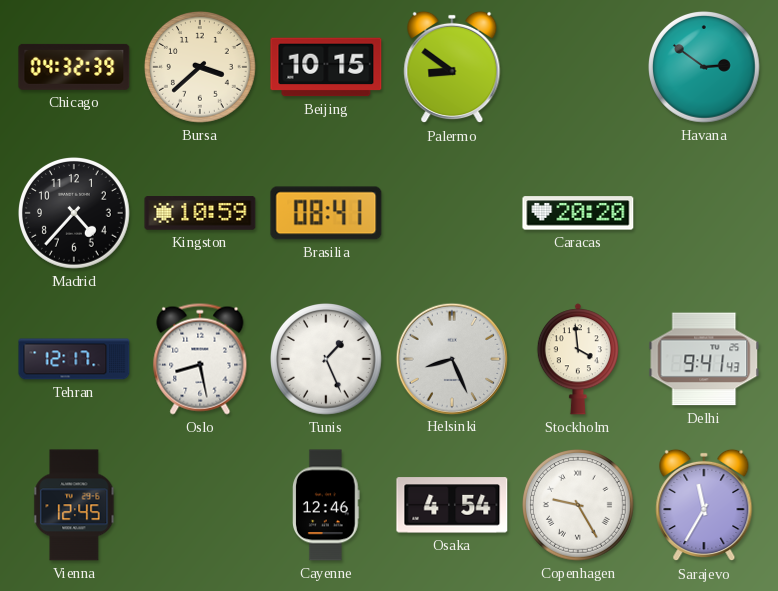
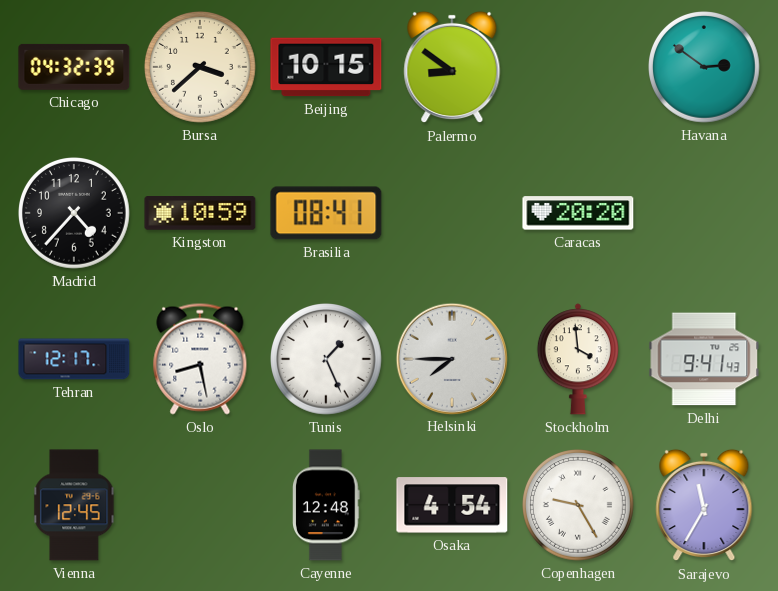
Helsinki: 8:26 -> 7:45 (451, 358)
Cayenne: 12:46 -> 12:48 (327, 505)
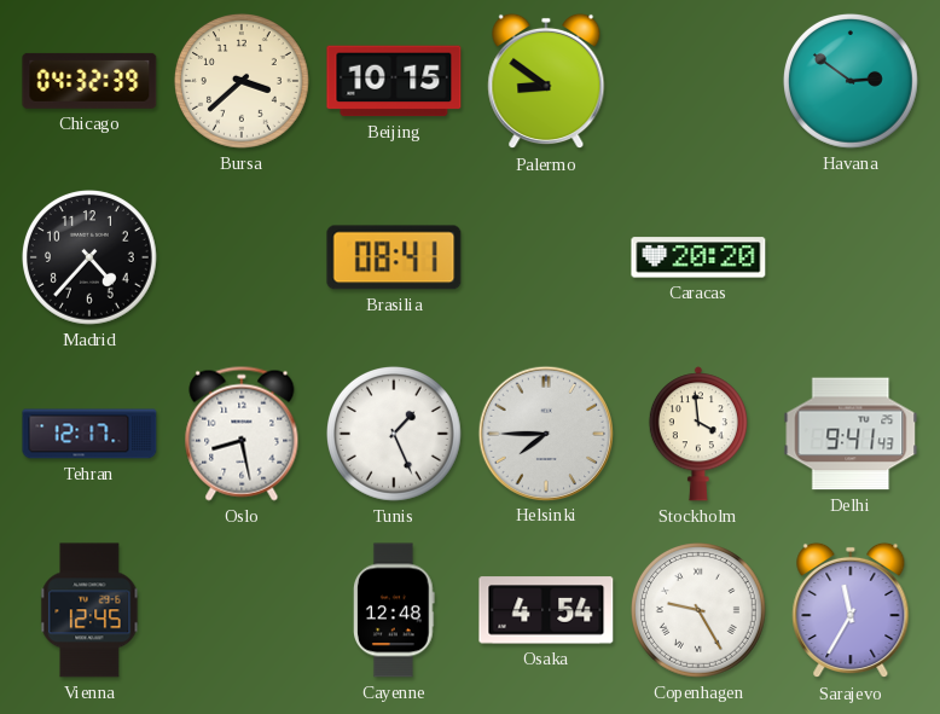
Kingston: 10:59 -> none (200, 213)
